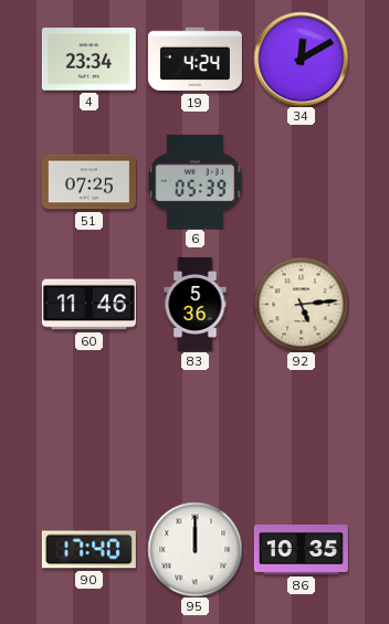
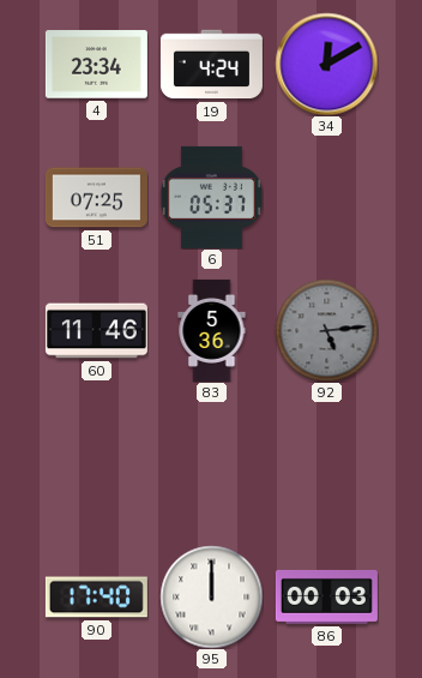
6: 05:39 -> 05:37 (211, 197)
92 dial: cream -> grey (326, 330)
86: 10:35 -> 00:03 (326, 596)
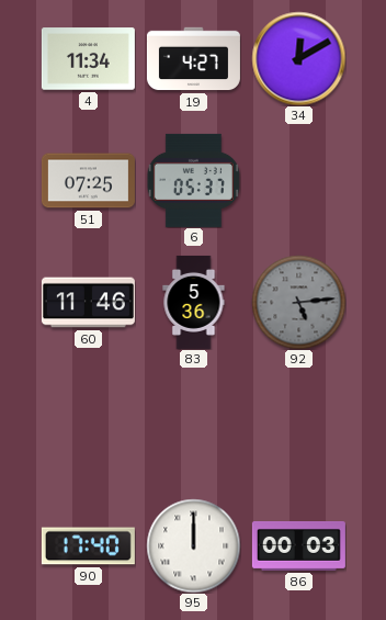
4: 23:34 -> 11:34 (88, 59)
19: 4:24 -> 4:27 (193, 59)
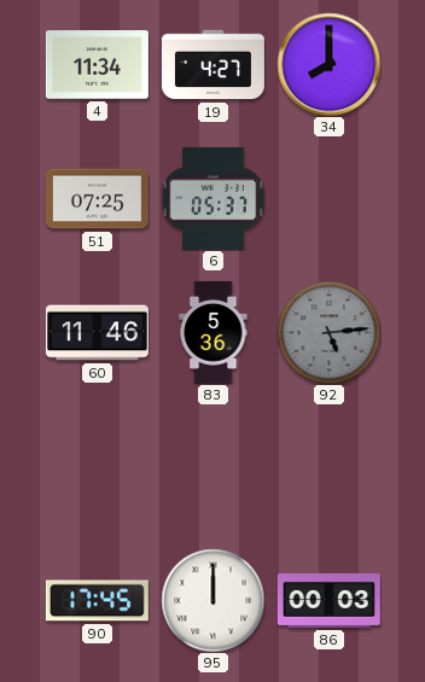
34: 12:10 -> 8:00 (328, 64)
90: 17:40 -> 17:45 (97, 601)
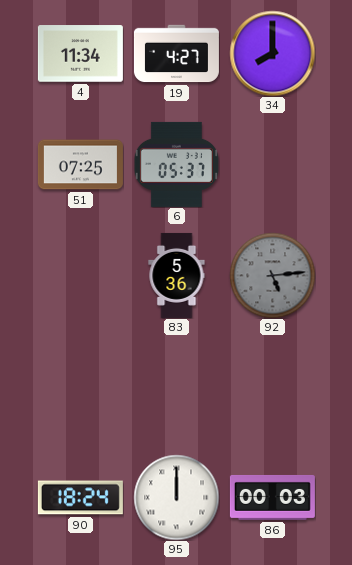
60: 11:46 -> none (97, 333)
90: 17:45 -> 18:24 (80, 498)
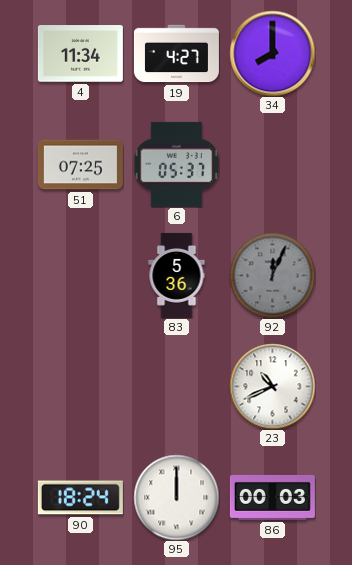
92: 5:14 -> 12:04 (272, 275)
23: none -> 10:41 (272, 386)
